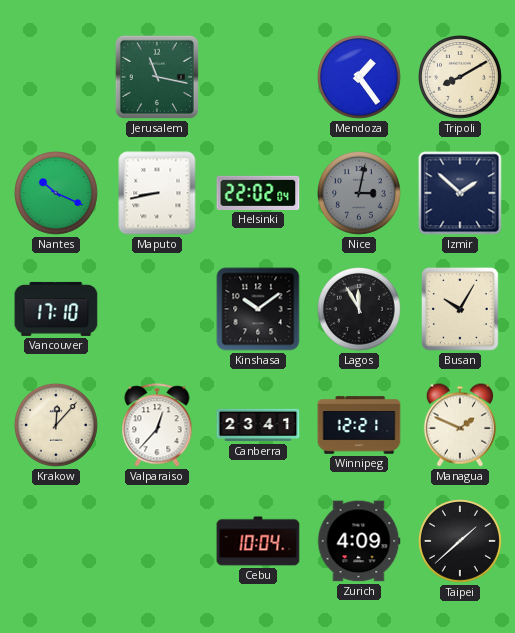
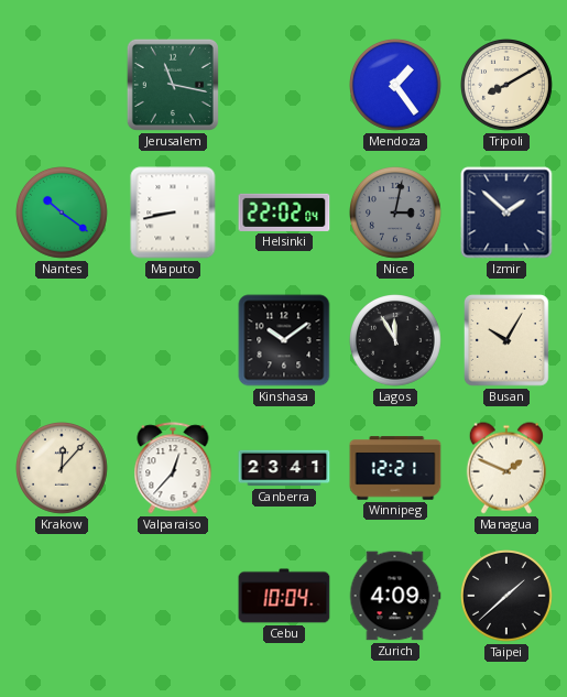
Nantes: 10:19 -> 10:21 (63, 214)
Vancouver: 17:10 -> none (56, 309)
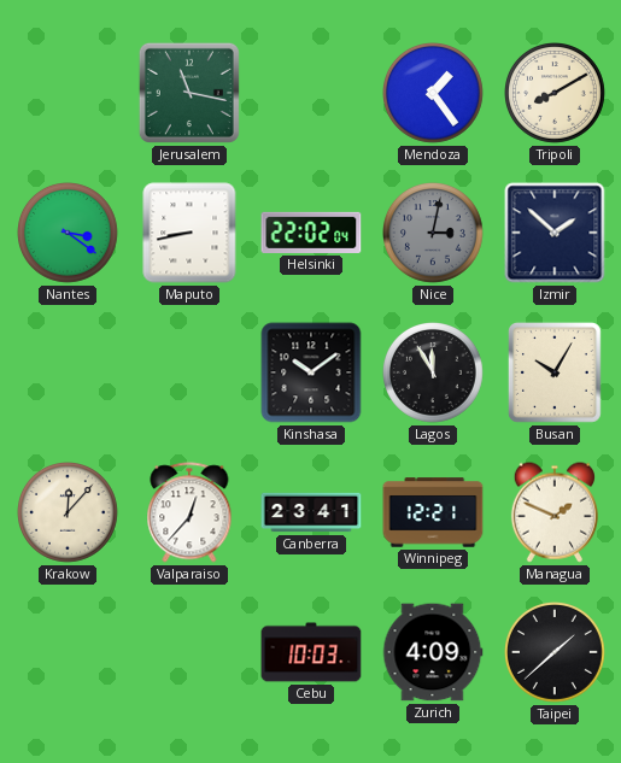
Nantes: 10:21 -> 3:21 (69, 234)
Cebu: 10:04 -> 10:03 (311, 652)
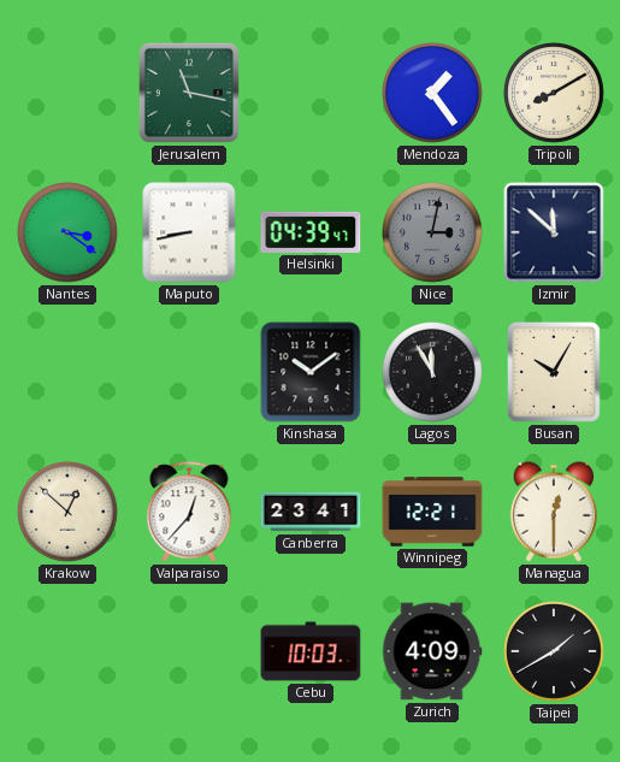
Helsinki: 22:02 -> 04:39 (311, 232)
Izmir: 1:52 -> 11:52 (554, 232)
Krakow: 12:07 -> 12:52 (69, 513)
Managua: 1:49 -> 12:30 (553, 512)
Taipei: 1:38 -> 1:40 (555, 652)
